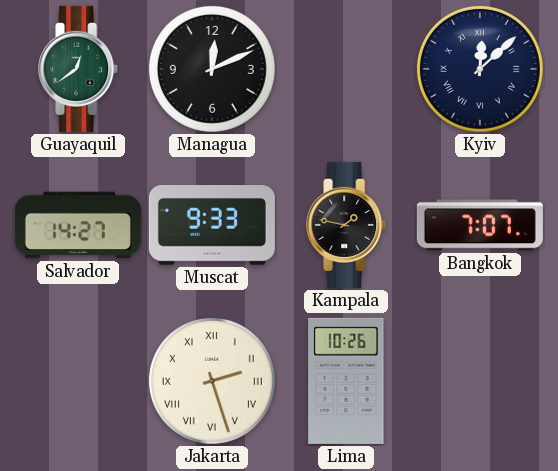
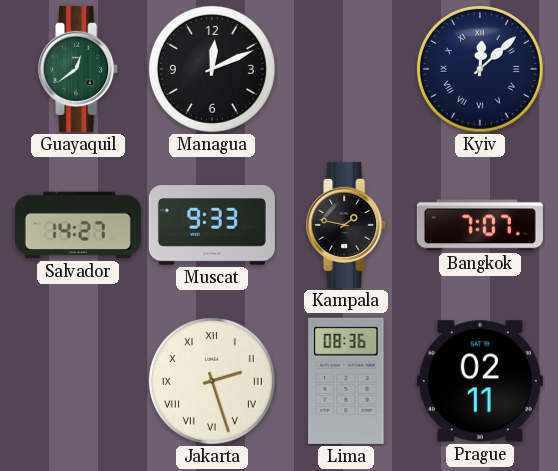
Lima: 10:26 -> 08:36 (346, 381)
Prague: none -> 02:11 (480, 381)
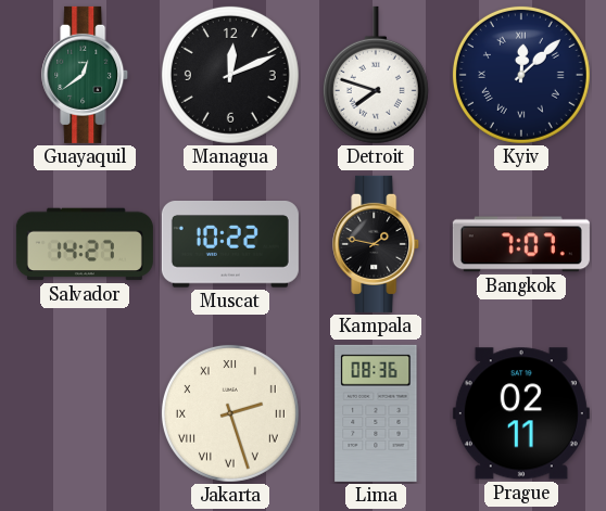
Detroit: none -> 7:48 (376, 75)
Muscat: 9:33 -> 10:22 (230, 244)
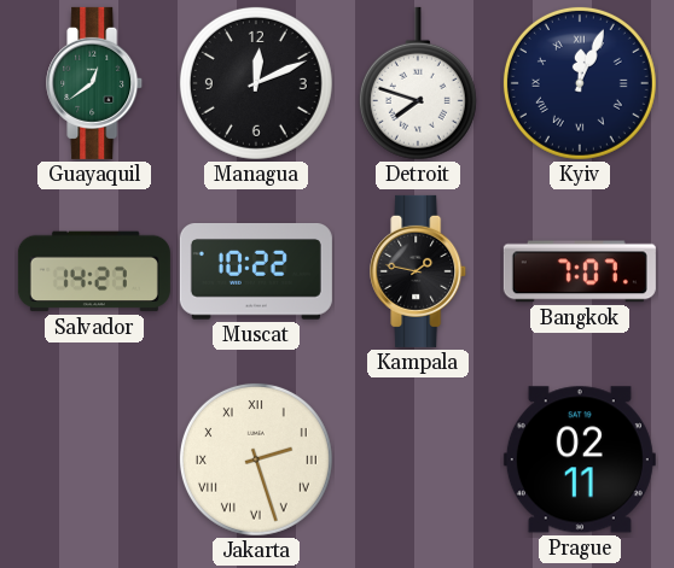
Kyiv: 12:08 -> 12:04 (580, 83)
Lima: 08:36 -> none (376, 413)
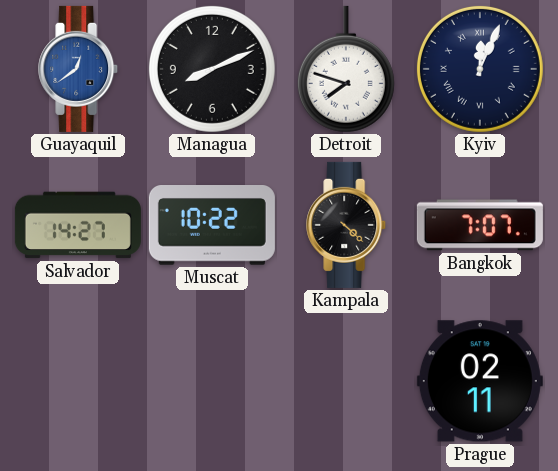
Guayaquil dial: green -> blue (79, 69)
Managua: 12:11 -> 8:11 (212, 69)
Kampala: 1:47 -> 4:22 (347, 225)
Jakarta: 2:27 -> none (256, 459)
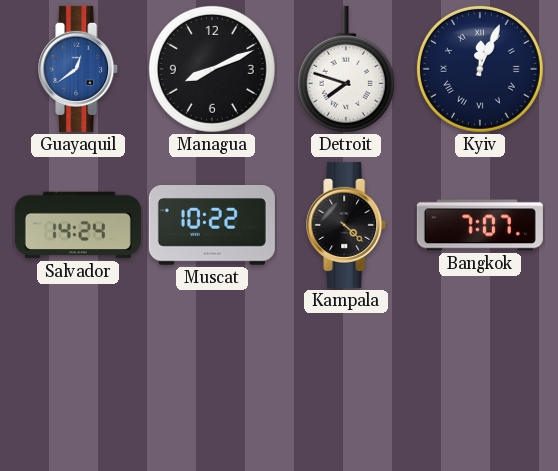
Salvador: 14:27 -> 14:24 (78, 225)
Prague: 02:11 -> none (480, 381)
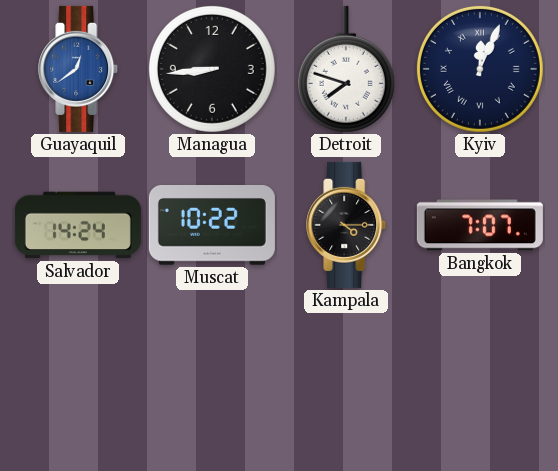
Managua: 8:11 -> 8:44 (212, 69)
Kampala: 4:22 -> 4:15 (347, 225)
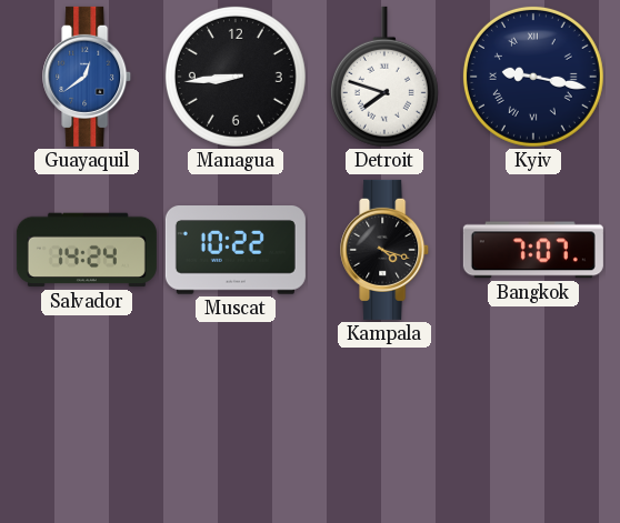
Kyiv: 12:04 -> 9:17 (533, 77)
Kampala: 4:15 -> 4:18 (386, 250)
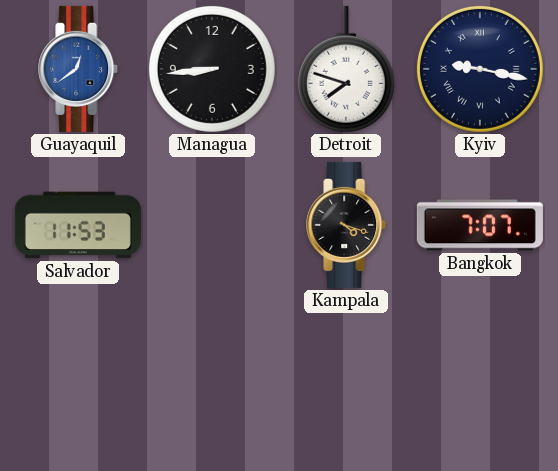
Salvador: 14:24 -> 11:53 (78, 225)
Muscat: 10:22 -> none (236, 250)
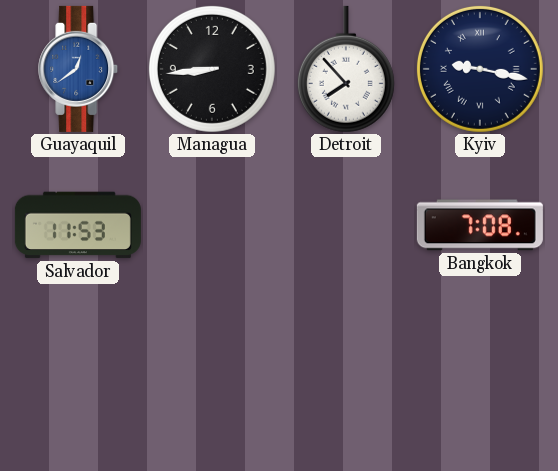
Detroit: 7:48 -> 7:53 (346, 69)
Kampala: 4:18 -> none (347, 225)
Bangkok: 7:07 -> 7:08 (480, 225)
